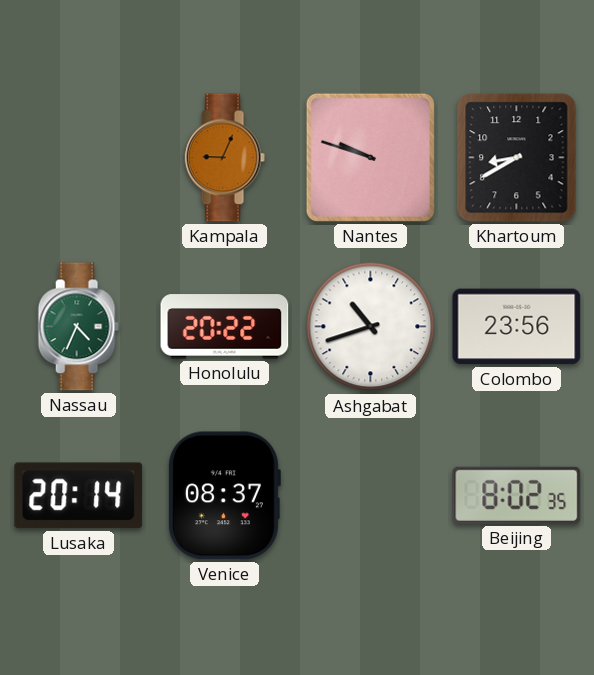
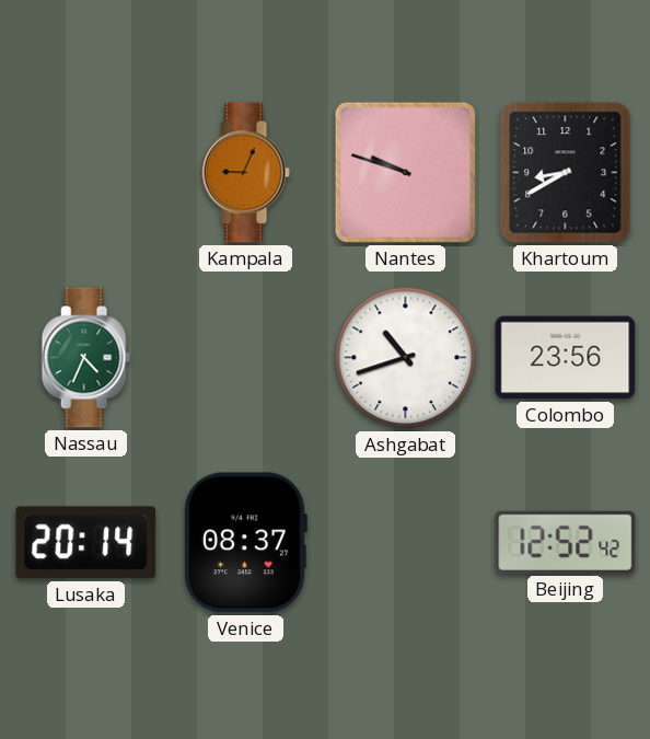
Honolulu: 20:22 -> none (225, 327)
Beijing: 8:02 -> 12:52 (566, 542)
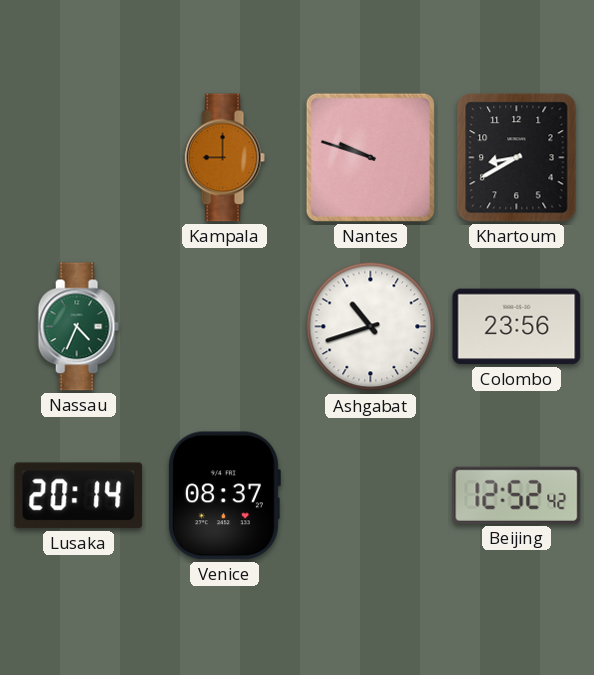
Kampala: 9:04 -> 9:00 (224, 158)
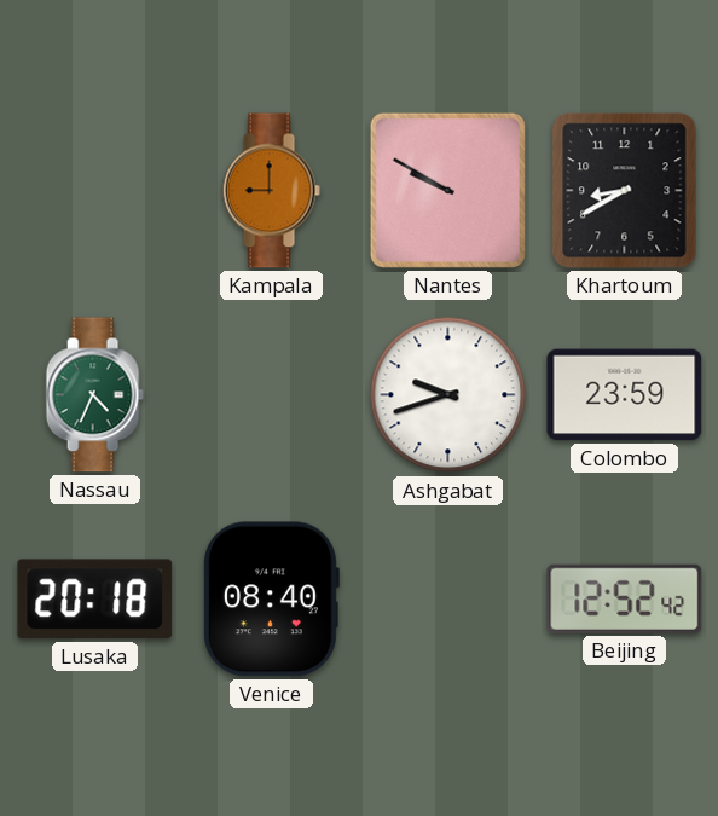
Nantes: 9:48 -> 9:50 (447, 190)
Ashgabat: 10:42 -> 9:42 (448, 395)
Colombo: 23:56 -> 23:59 (625, 395)
Lusaka: 20:14 -> 20:18 (95, 600)
Venice: 08:37 -> 08:40 (271, 600)
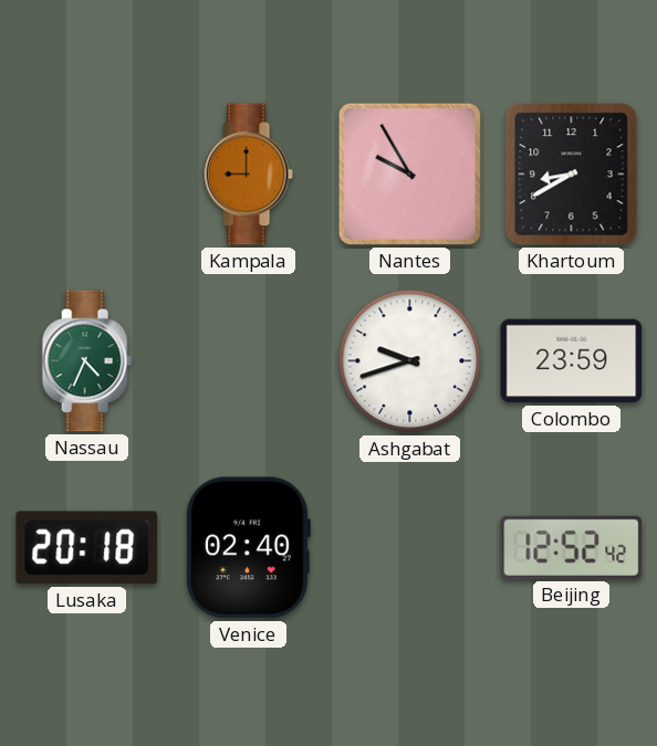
Nantes: 9:50 -> 9:55 (409, 174)
Venice: 08:40 -> 02:40 (248, 548)
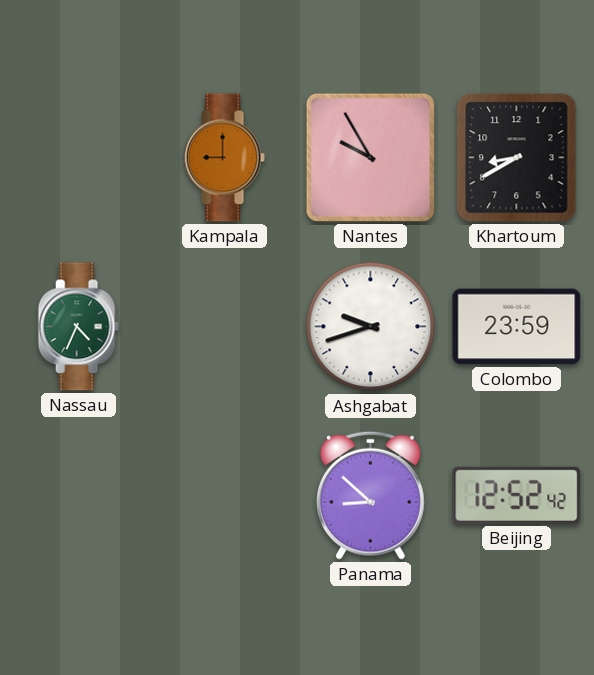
Lusaka: 20:18 -> none (87, 548)
Venice: 02:40 -> none (248, 548)
Panama: none -> 8:52 (370, 495)
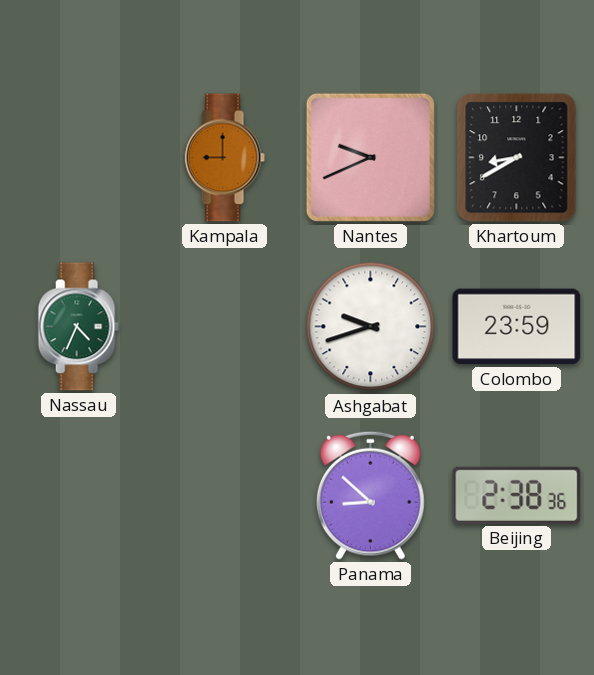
Nantes: 9:55 -> 9:41 (370, 157)
Beijing: 12:52 -> 2:38 (517, 495)
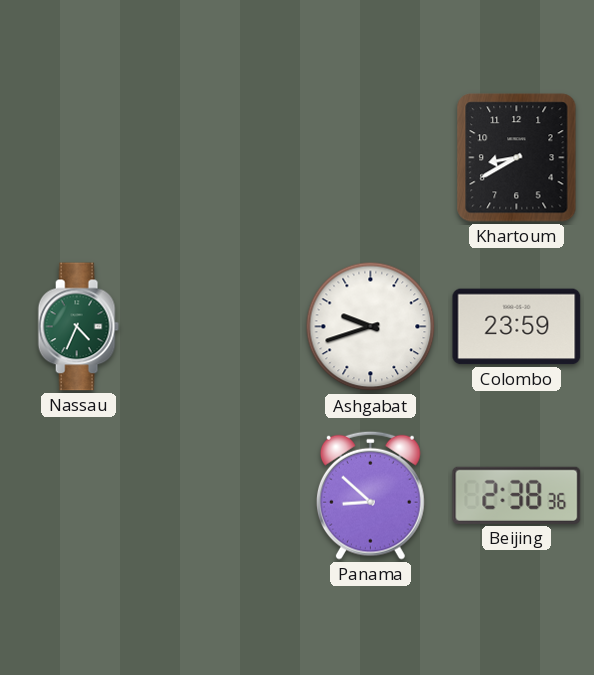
Kampala: 9:00 -> none (224, 158)
Nantes: 9:41 -> none (370, 157)
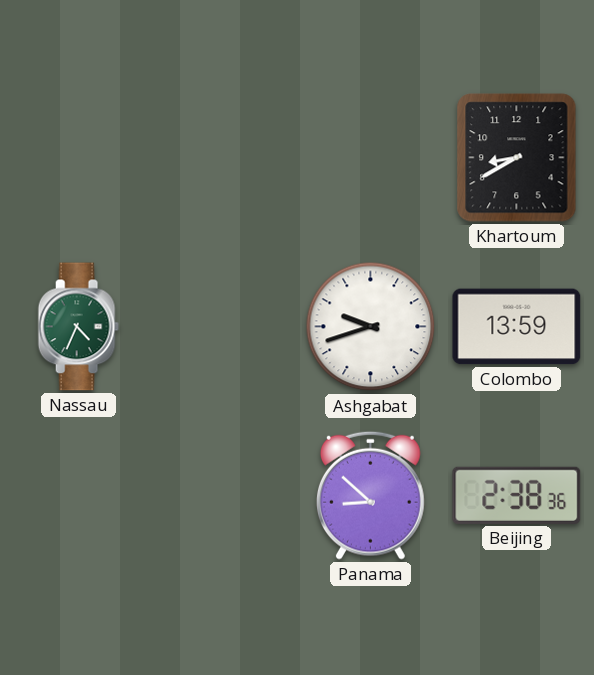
Colombo: 23:59 -> 13:59 (517, 327)
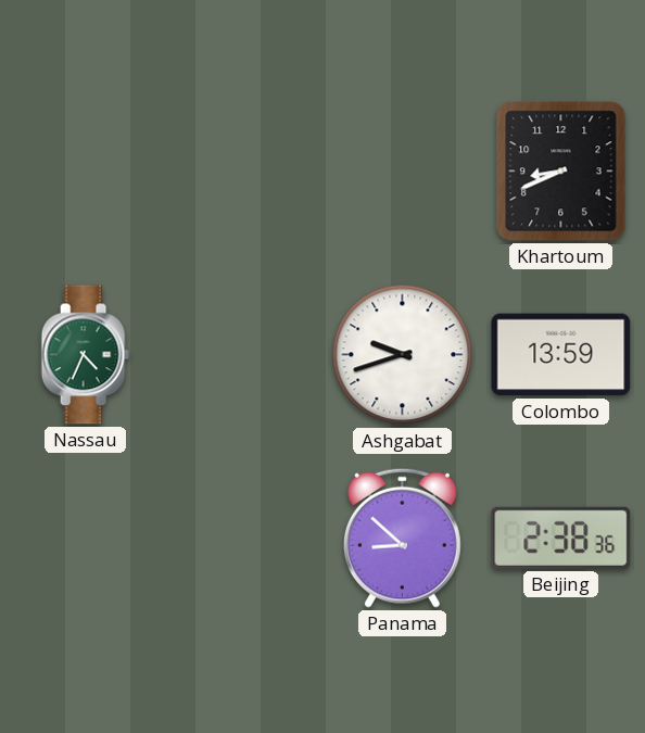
Khartoum: 8:40 -> 8:41 (561, 172)
